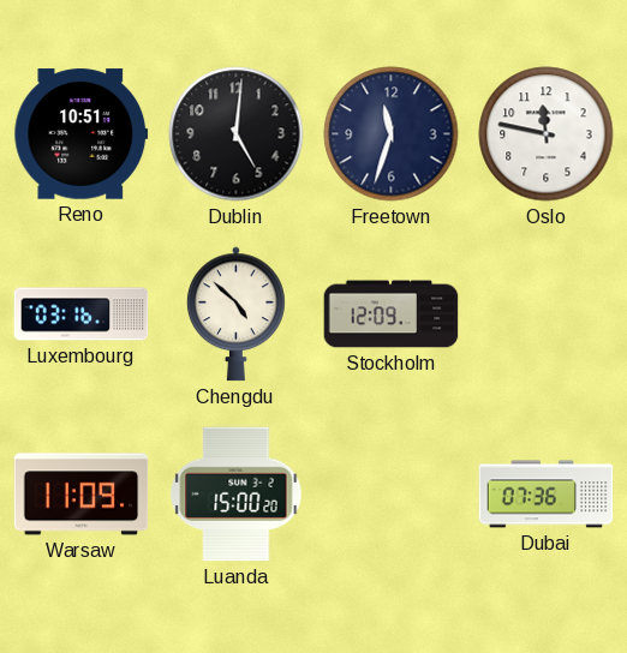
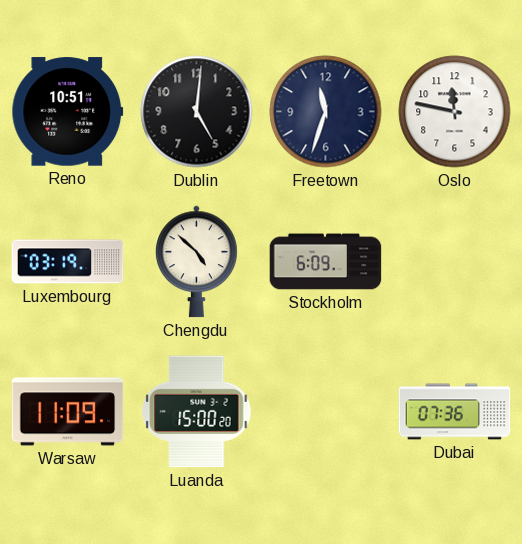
Luxembourg: 03:16 -> 03:19 (68, 262)
Stockholm: 12:09 -> 6:09 (326, 262)
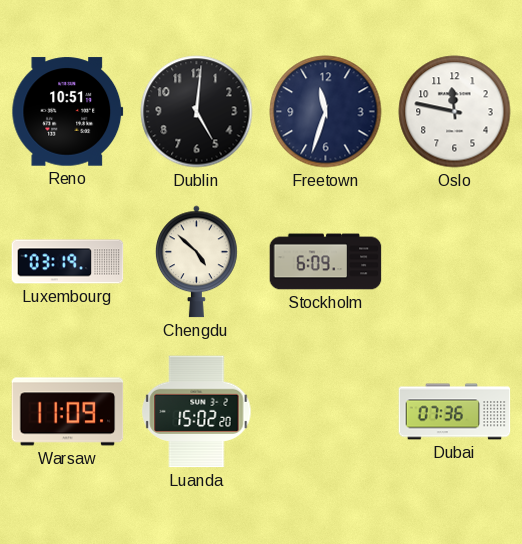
Luanda: 15:00 -> 15:02 (197, 412)
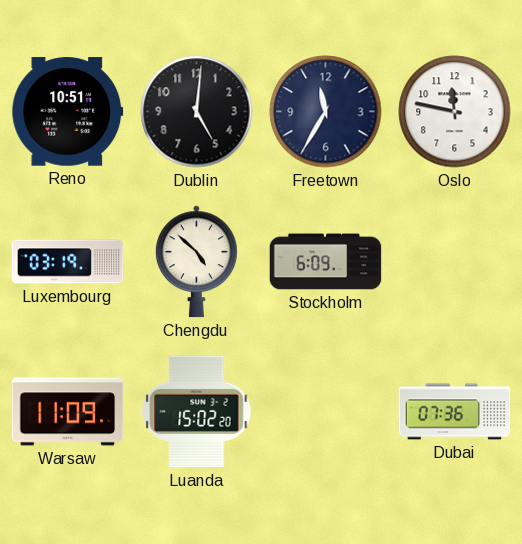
Freetown: 11:33 -> 11:35 (326, 112)
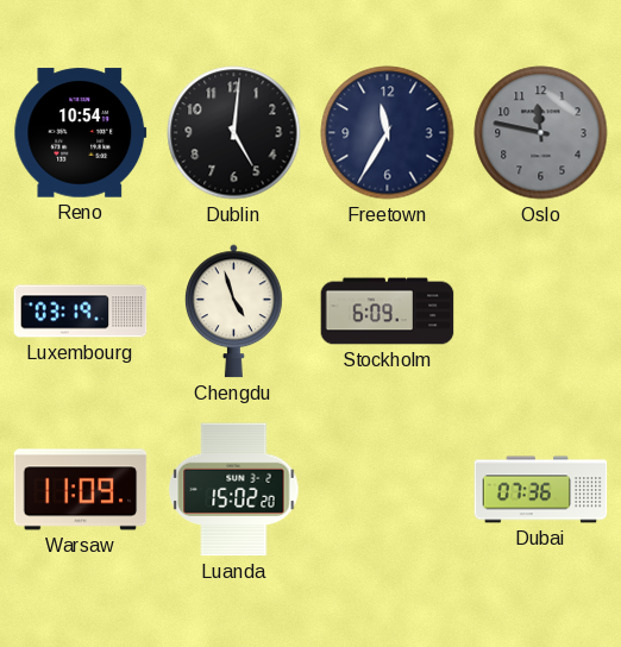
Reno: 10:51 -> 10:54 (81, 133)
Oslo dial: white -> grey (541, 133)
Chengdu: 4:52 -> 4:57 (233, 312)
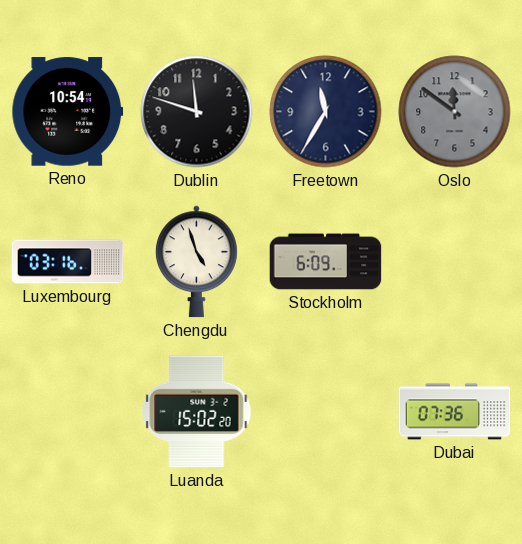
Dublin: 5:01 -> 11:48 (197, 112)
Oslo: 11:47 -> 11:51 (455, 112)
Luxembourg: 03:19 -> 03:16 (68, 262)
Warsaw: 11:09 -> none (81, 490)
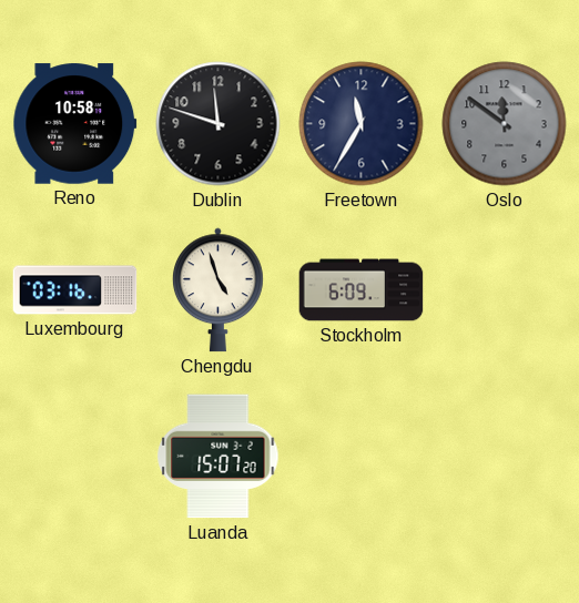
Reno: 10:54 -> 10:58 (75, 124)
Luanda: 15:02 -> 15:07 (219, 457)
Dubai: 07:36 -> none (455, 412)
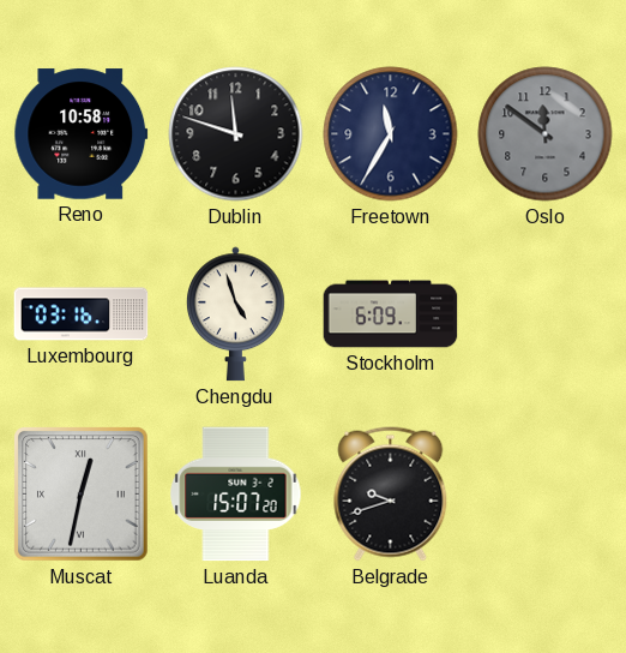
Muscat: none -> 12:32 (82, 495)
Belgrade: none -> 9:42 (391, 495)
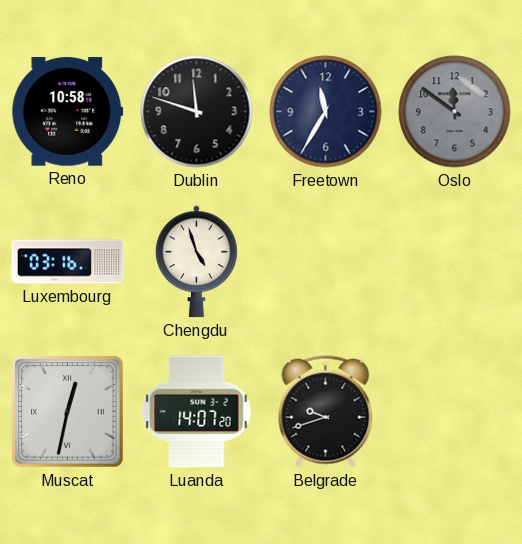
Stockholm: 6:09 -> none (391, 314)
Luanda: 15:07 -> 14:07 (197, 412)
